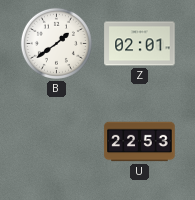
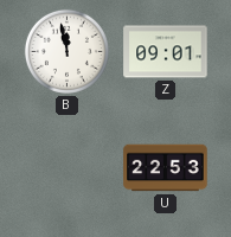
B: 1:39 -> 11:58 (66, 51)
Z: 02:01 -> 09:01 (166, 52)
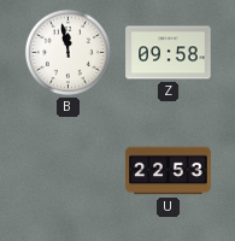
Z: 09:01 -> 09:58 (169, 53)
